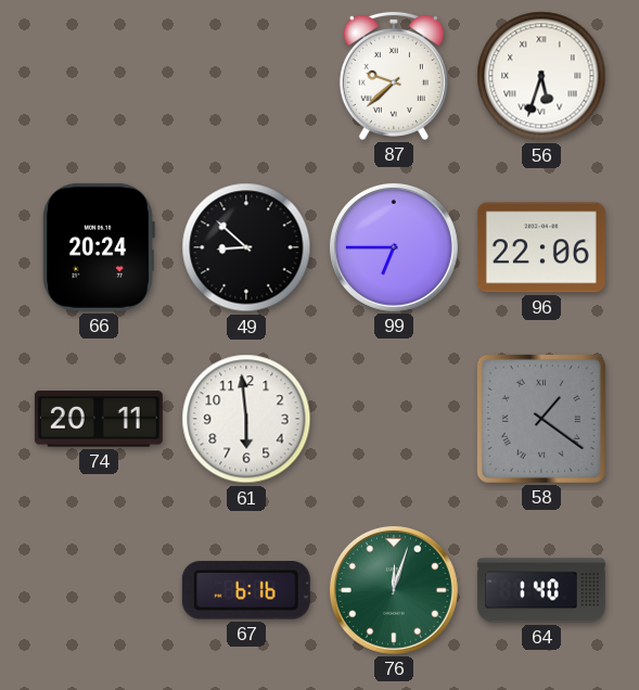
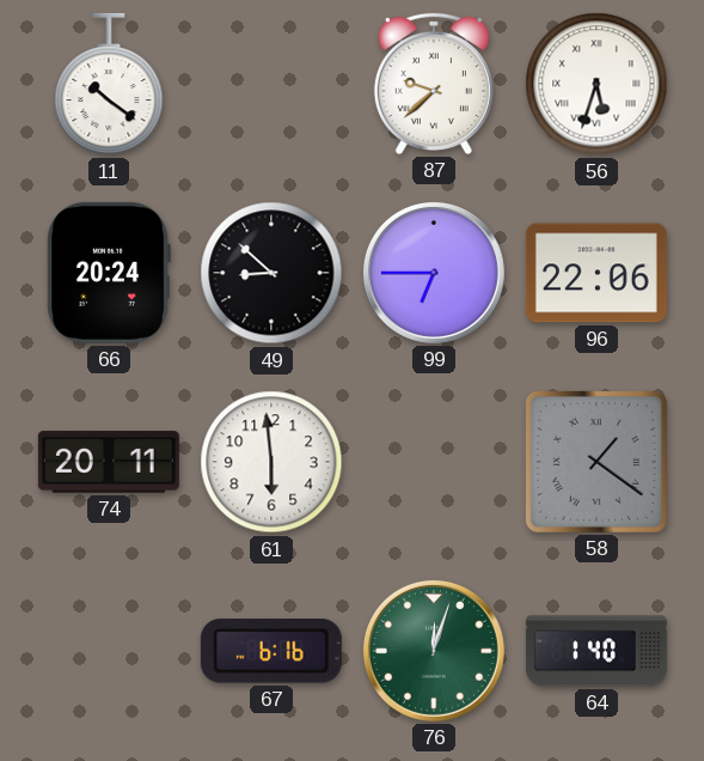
11: none -> 10:21 (109, 84)
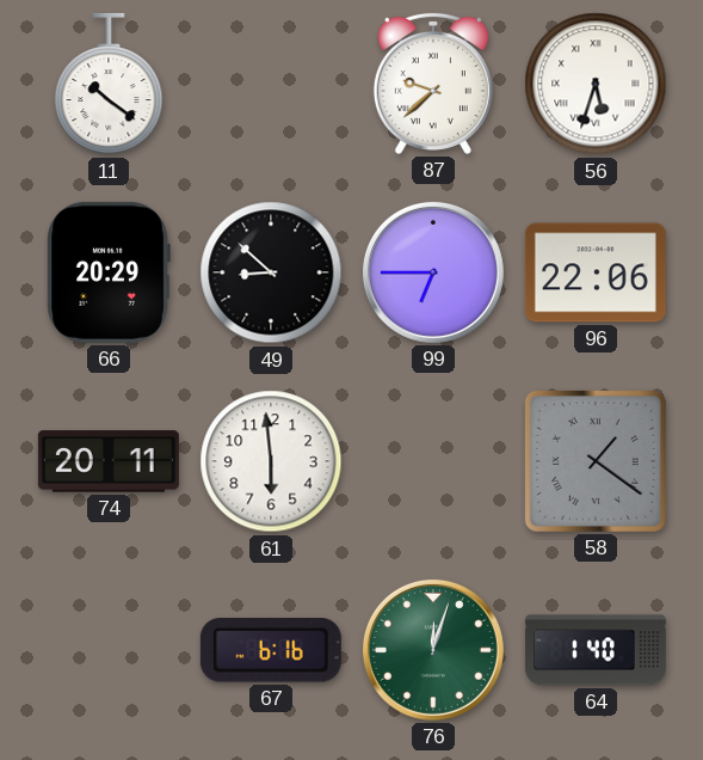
66: 20:24 -> 20:29 (109, 272)
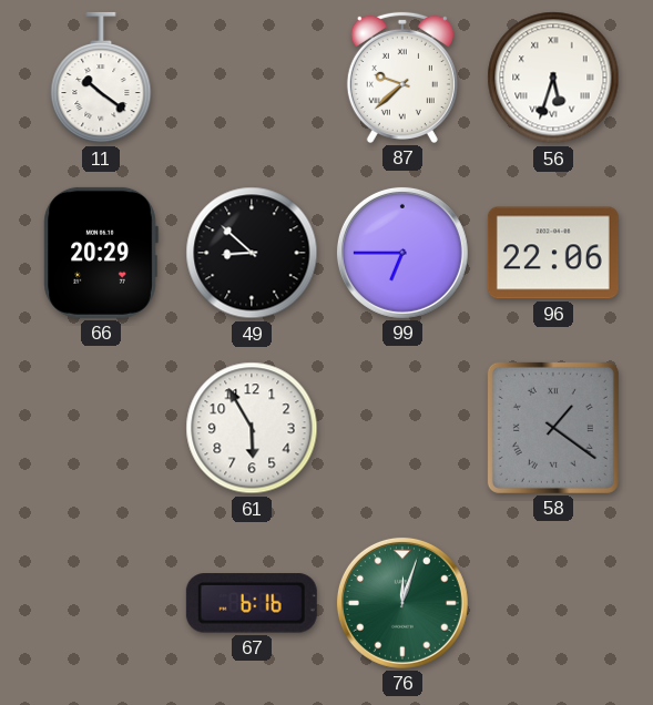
74: 20:11 -> none (109, 461)
61: 5:59 -> 5:55 (252, 428)
64: 1:40 -> none (596, 650)
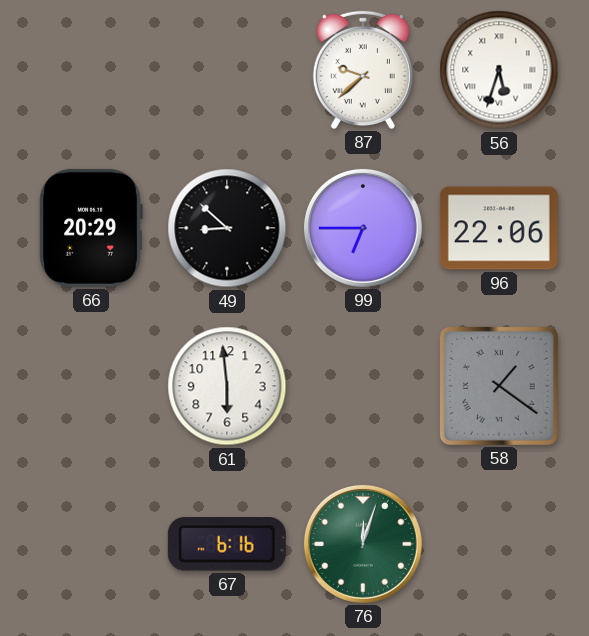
11: 10:21 -> none (101, 78)
61: 5:55 -> 5:59 (227, 386)
